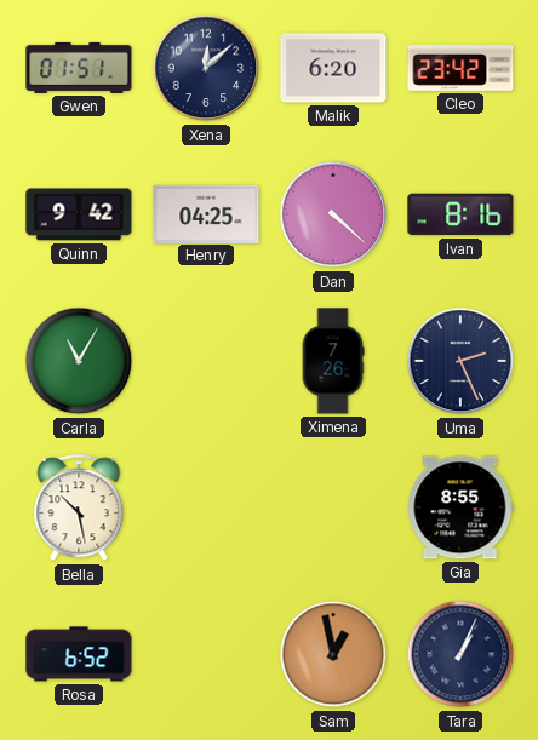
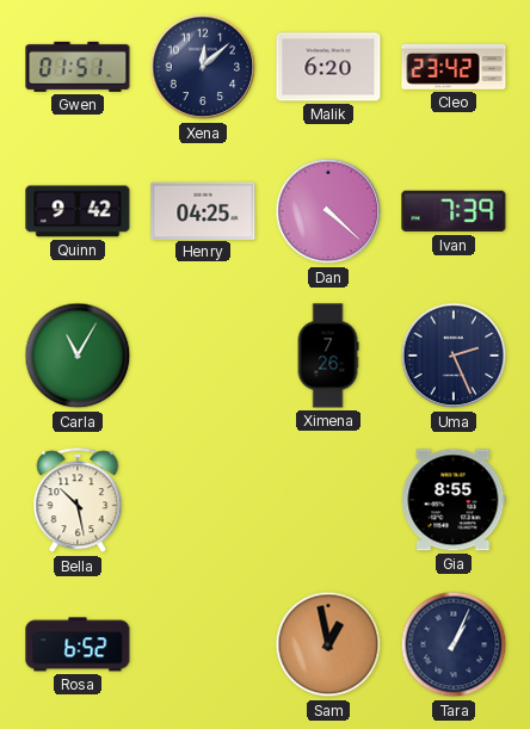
Ivan: 8:16 -> 7:39 (454, 211)
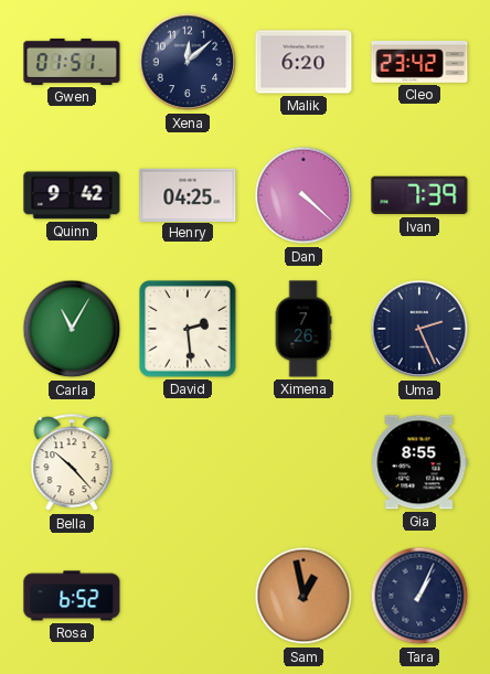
David: none -> 2:29 (188, 329)
Bella: 10:28 -> 10:23 (72, 463)
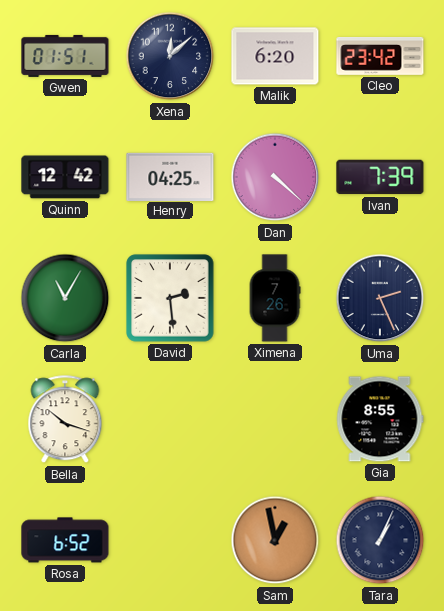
Quinn: 9:42 -> 12:42 (65, 177)
Bella: 10:23 -> 10:18 (65, 420)
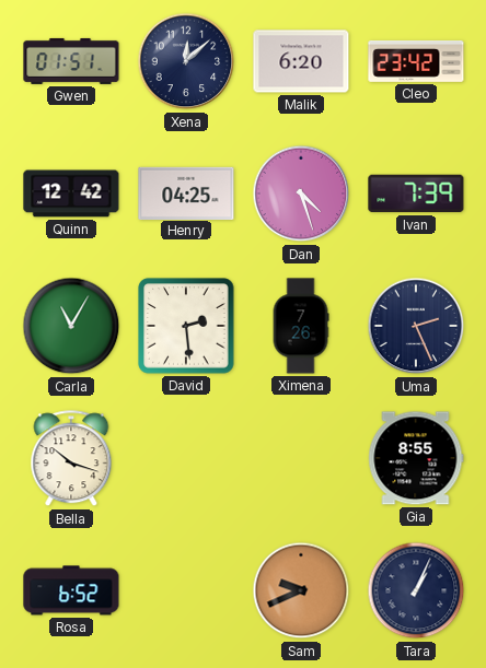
Dan: 4:22 -> 4:27 (301, 194)
Sam: 12:58 -> 9:41 (301, 590)
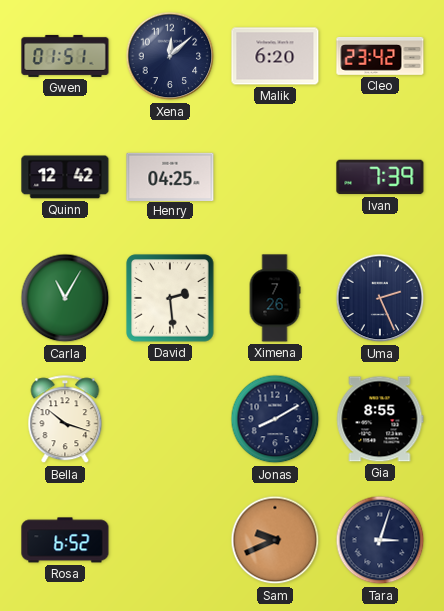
Dan: 4:27 -> none (301, 194)
Jonas: none -> 8:10 (275, 419)
Tara: 1:04 -> 3:03 (380, 540)
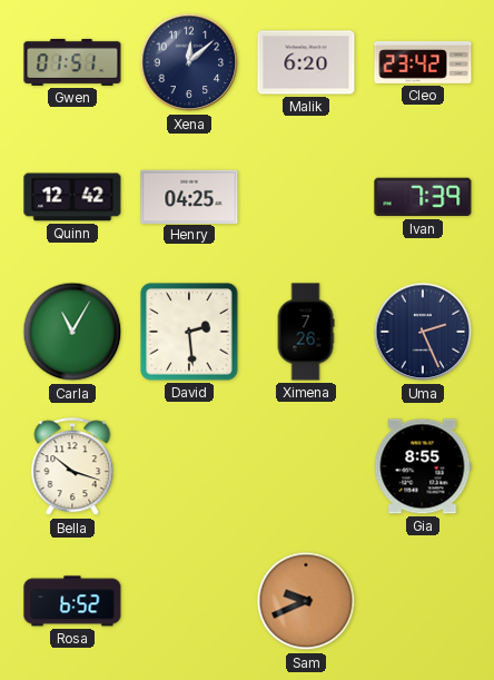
Jonas: 8:10 -> none (275, 419)
Tara: 3:03 -> none (380, 540)
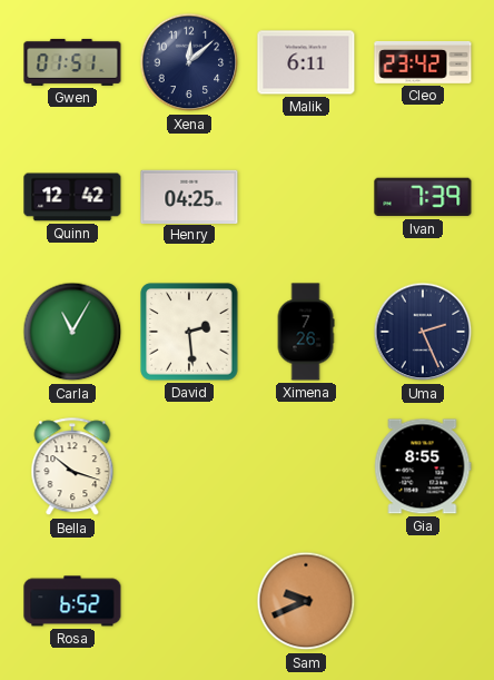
Malik: 6:20 -> 6:11 (306, 62)
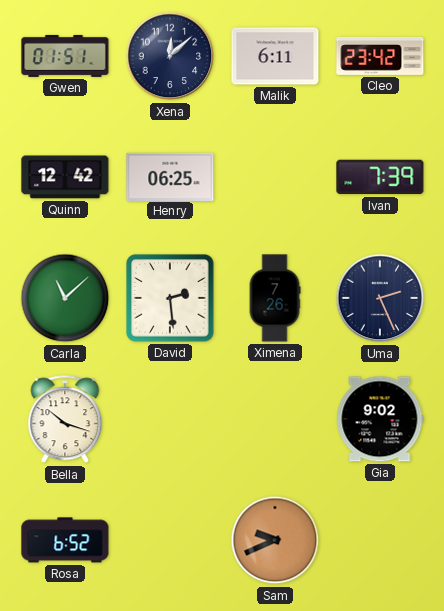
Henry: 04:25 -> 06:25 (170, 176)
Carla: 11:05 -> 11:08 (65, 298)
Gia: 8:55 -> 9:02 (380, 419)
